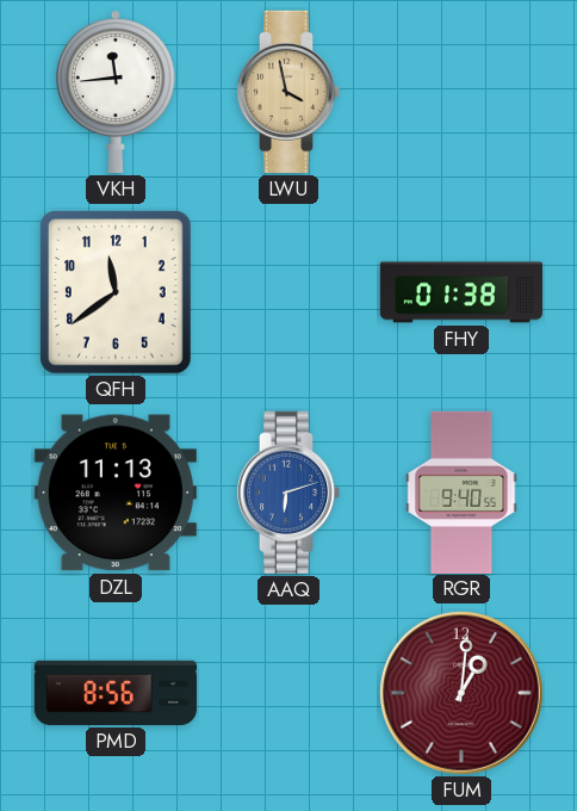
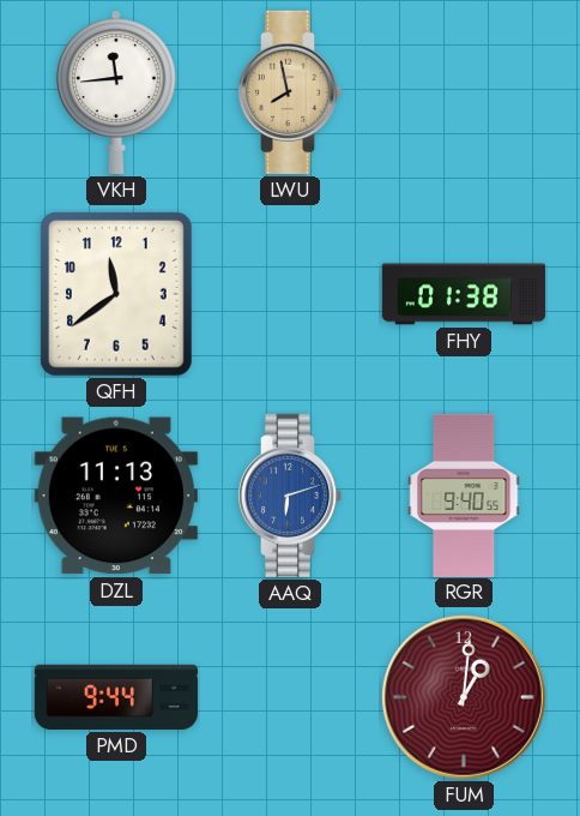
LWU: 3:58 -> 7:58 (290, 92)
PMD: 8:56 -> 9:44 (116, 697)
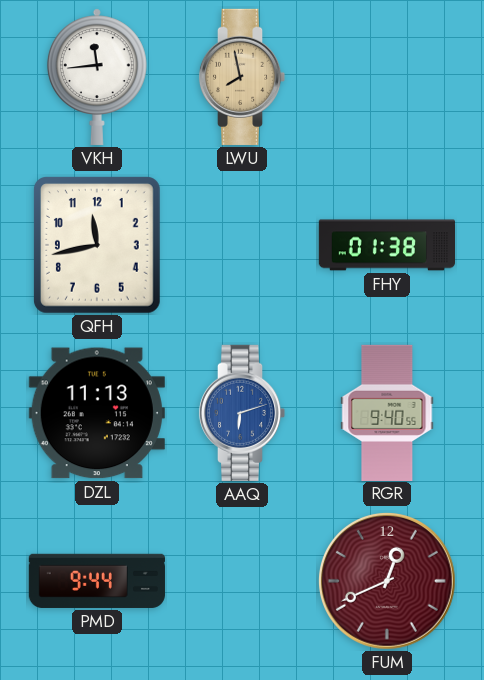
QFH: 11:39 -> 11:43 (98, 246)
FUM: 1:01 -> 12:41 (388, 582)
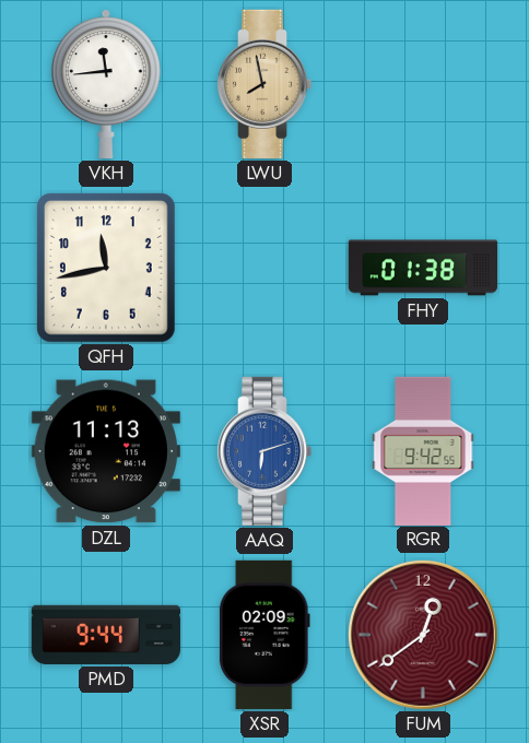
RGR: 9:40 -> 9:42 (423, 450)
XSR: none -> 02:09 (264, 635)
FUM: 12:41 -> 12:39 (424, 636)
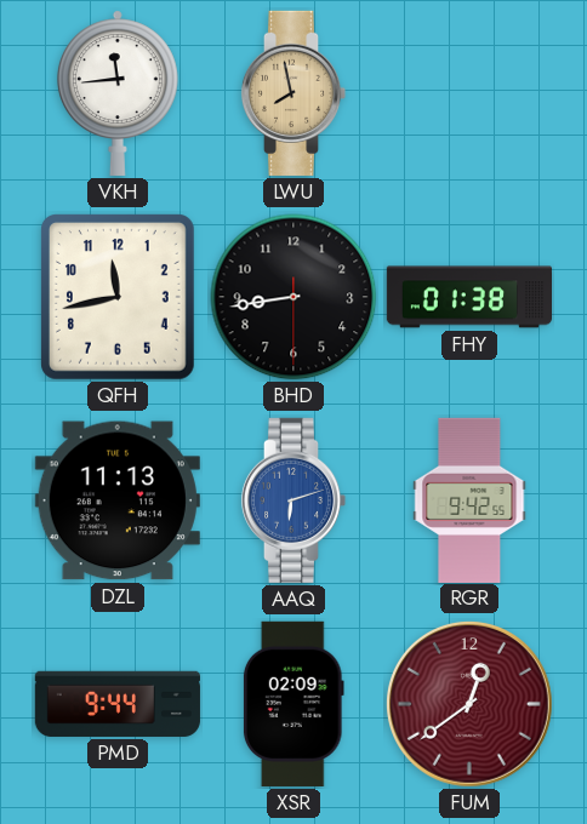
BHD: none -> 8:43 (293, 297)
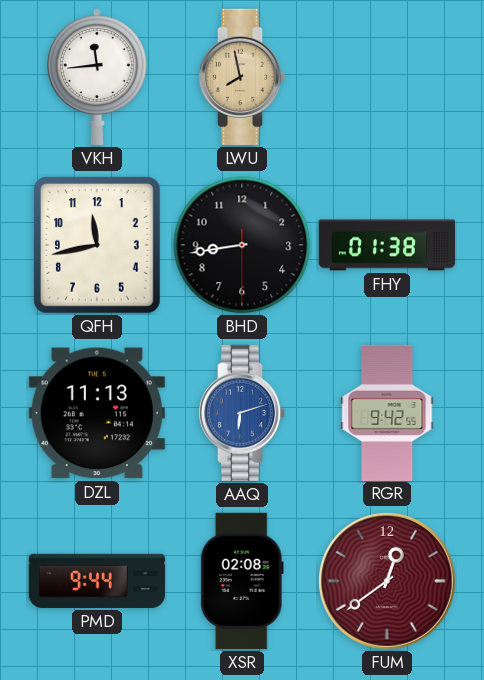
XSR: 02:09 -> 02:08 (242, 581)
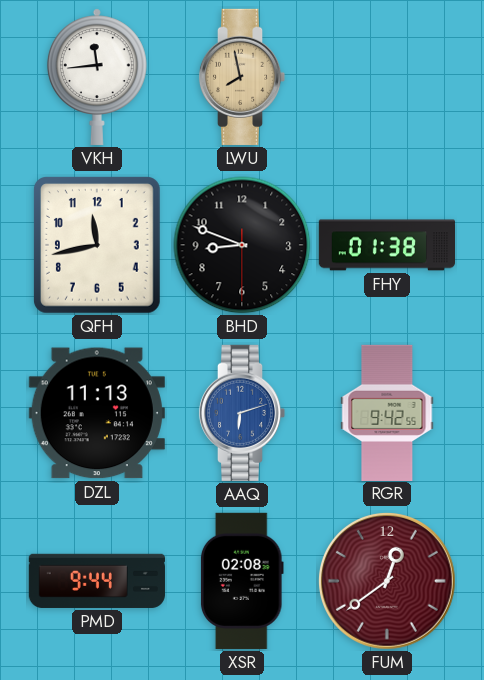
BHD: 8:43 -> 8:48 (242, 245)
